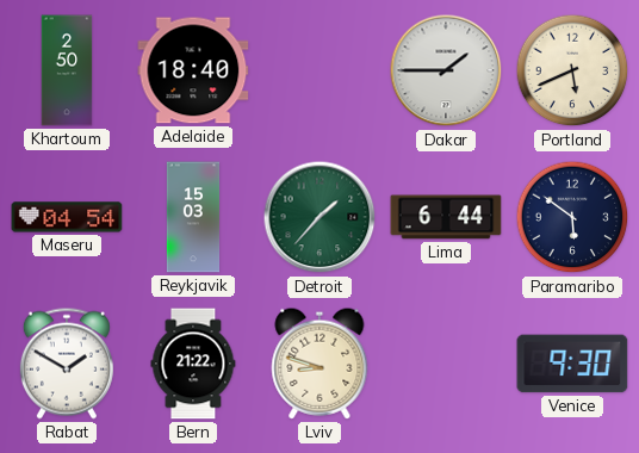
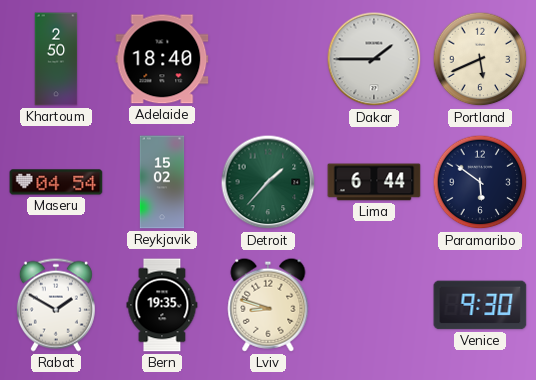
Reykjavik: 15:03 -> 15:02 (162, 182)
Bern: 21:22 -> 19:35 (162, 305)
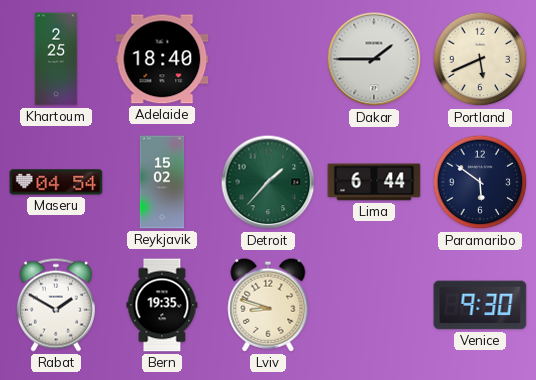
Khartoum: 2:50 -> 2:25 (56, 59)
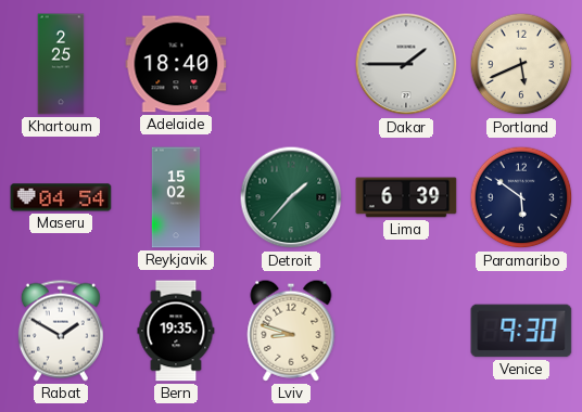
Lima: 6:44 -> 6:39 (406, 197)
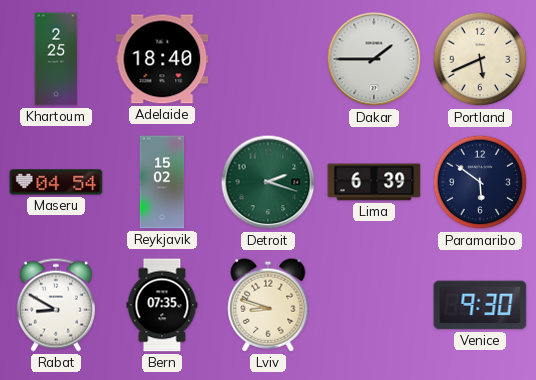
Detroit: 1:37 -> 2:18 (268, 182)
Rabat: 1:50 -> 8:50 (56, 305)
Bern: 19:35 -> 07:35 (162, 305)
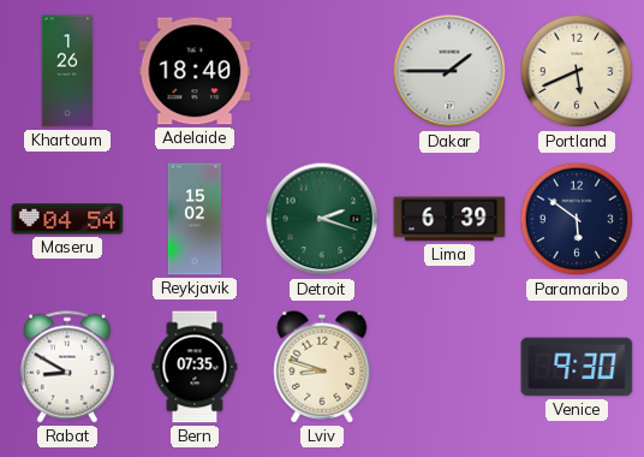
Khartoum: 2:25 -> 1:26 (67, 71)
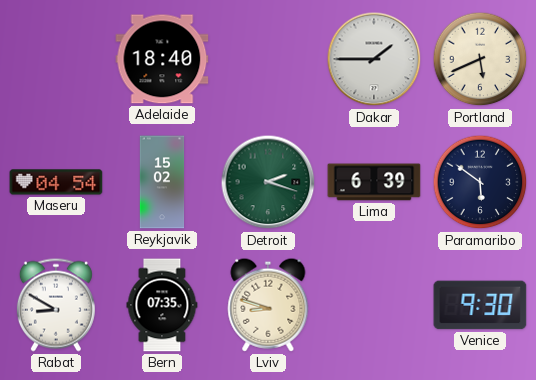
Khartoum: 1:26 -> none (67, 71)
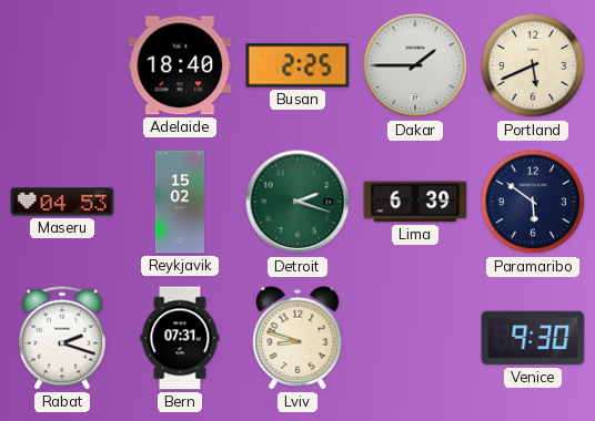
Busan: none -> 2:25 (297, 65)
Maseru: 04:54 -> 04:53 (62, 202)
Rabat: 8:50 -> 2:18 (62, 338)
Bern: 07:35 -> 07:31 (180, 338)
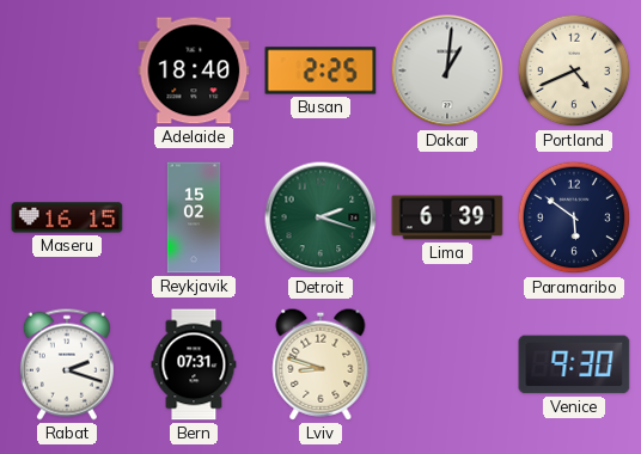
Dakar: 1:45 -> 1:01 (447, 70)
Portland: 5:41 -> 4:41 (574, 70)
Maseru: 04:53 -> 16:15 (67, 217)
